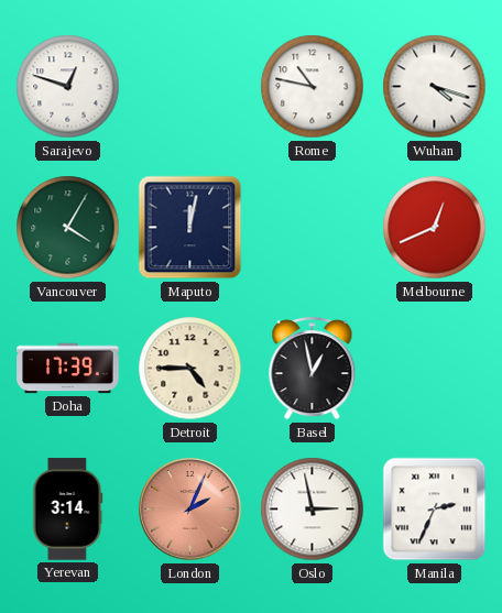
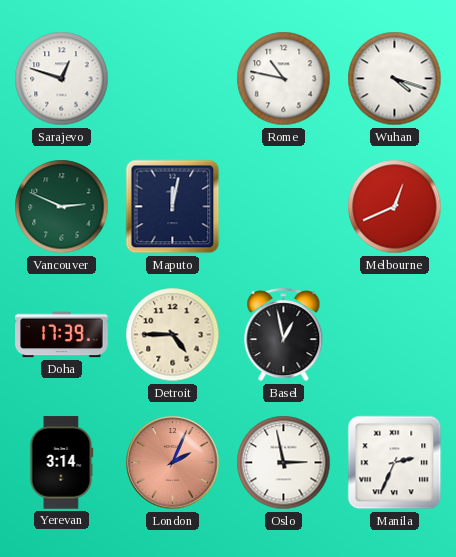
Vancouver: 4:05 -> 2:49 (62, 207)
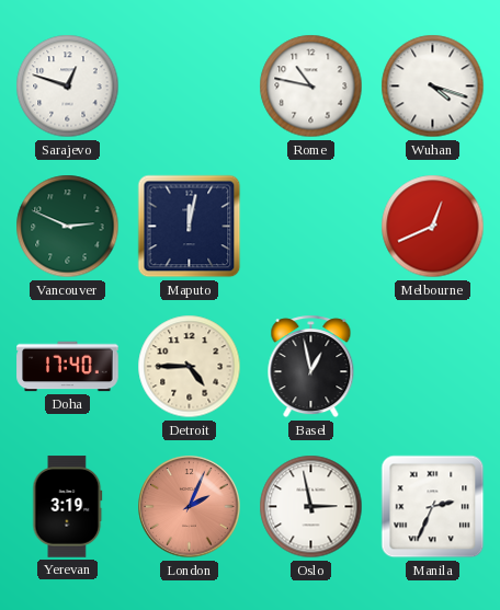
Doha: 17:39 -> 17:40 (68, 367)
Yerevan: 3:14 -> 3:19 (68, 507)
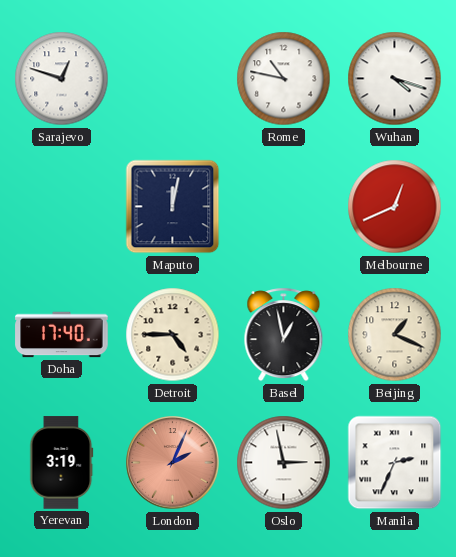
Vancouver: 2:49 -> none (68, 227)
Beijing: none -> 1:19 (395, 335)
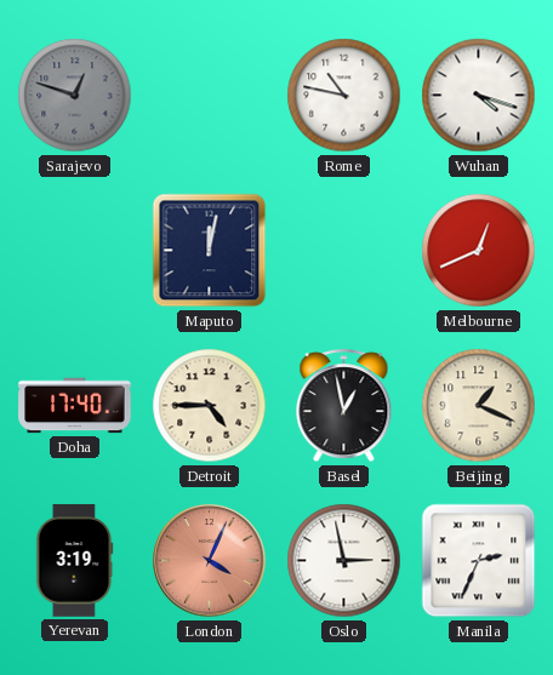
Sarajevo dial: white -> grey (75, 96)
London: 2:04 -> 4:04 (210, 561)
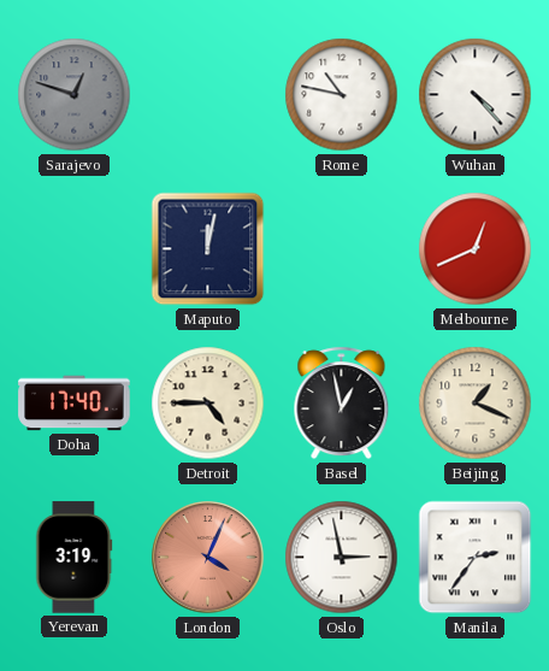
Wuhan: 4:18 -> 4:23 (476, 95)
Manila: 2:34 -> 2:36 (476, 558)
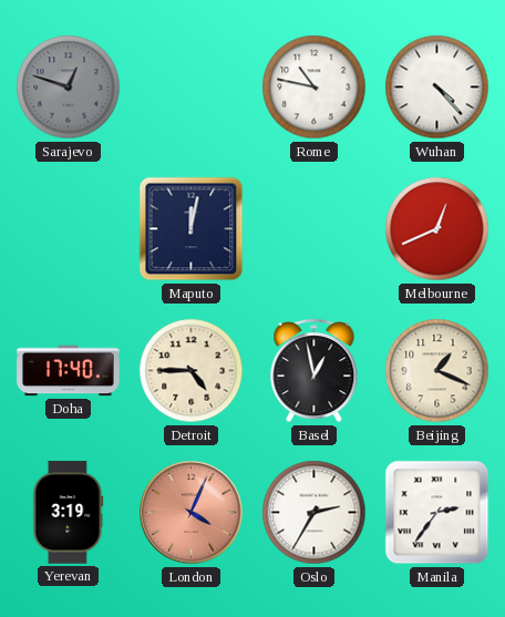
Oslo: 2:58 -> 2:35 (315, 513)
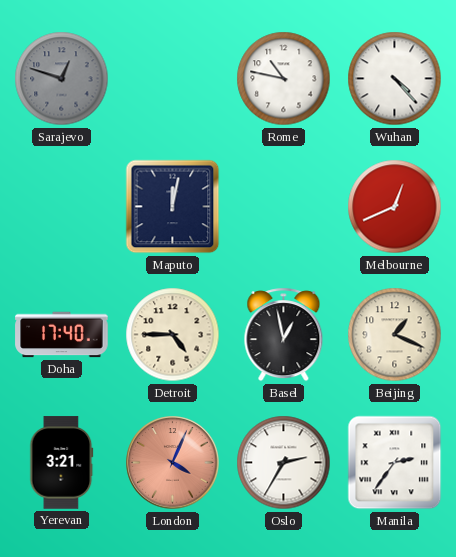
Yerevan: 3:19 -> 3:21 (62, 463)
